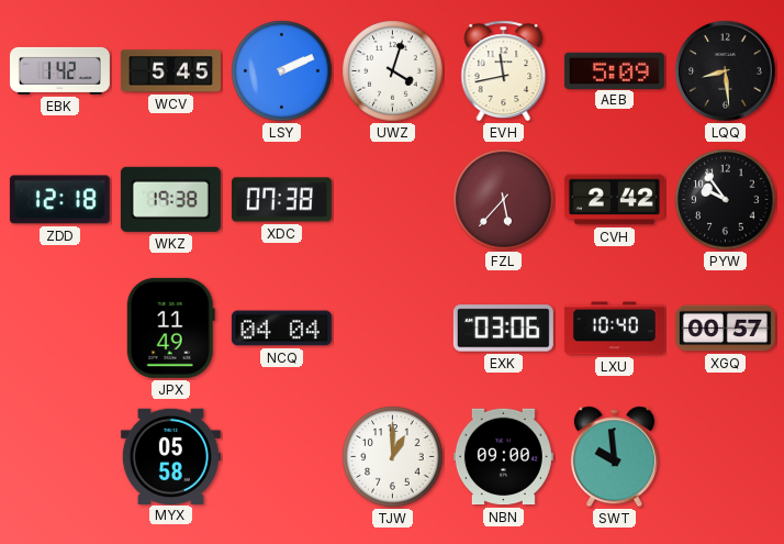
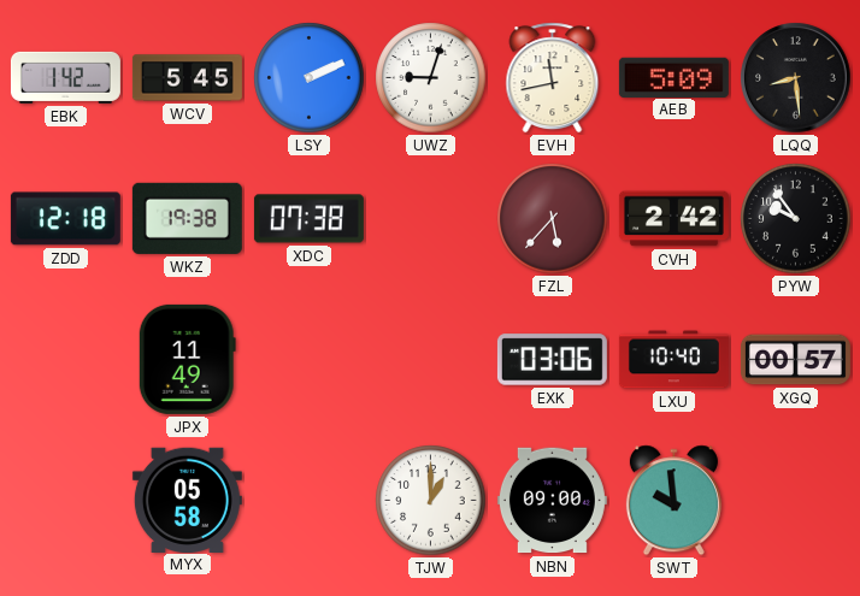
UWZ: 4:03 -> 9:03 (431, 78)
NCQ: 04:04 -> none (281, 329)
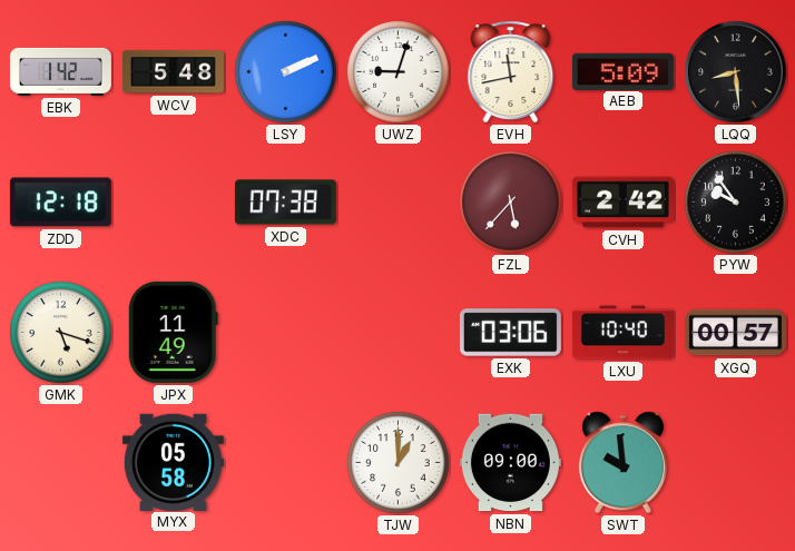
WCV: 5:45 -> 5:48 (173, 72)
WKZ: 19:38 -> none (187, 218)
GMK: none -> 5:18 (61, 333)
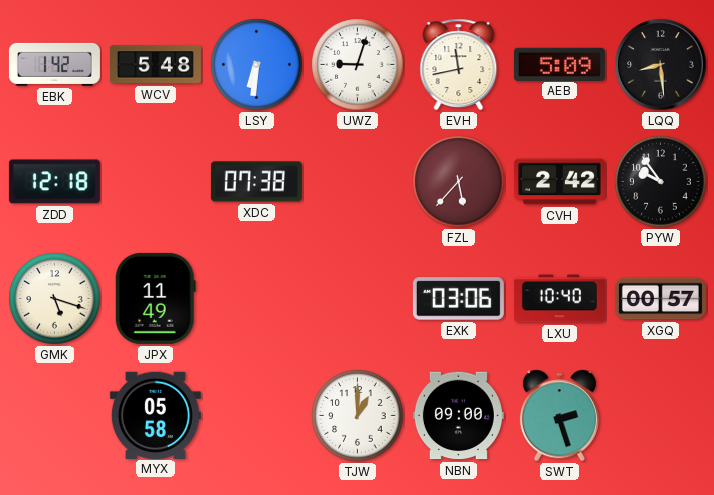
LSY: 2:11 -> 6:31 (257, 65)
SWT: 9:59 -> 2:27 (559, 416)
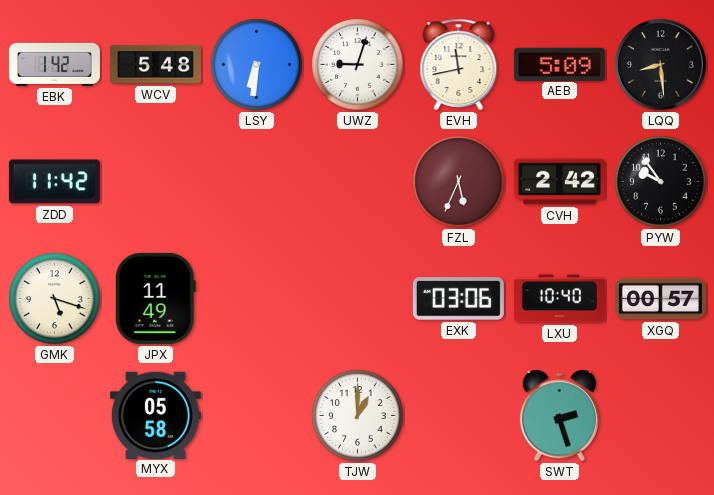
ZDD: 12:18 -> 11:42 (54, 182)
XDC: 07:38 -> none (256, 182)
FZL: 5:37 -> 5:34 (459, 182)
NBN: 09:00 -> none (458, 416)
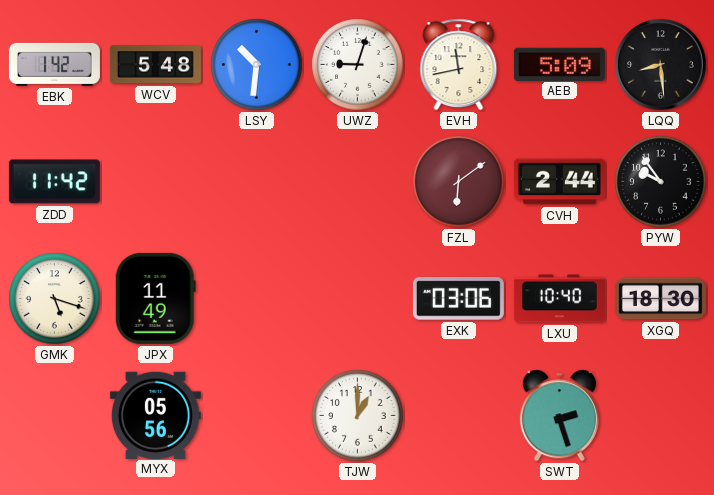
LSY: 6:31 -> 10:31 (257, 65)
FZL: 5:34 -> 6:09 (459, 182)
CVH: 2:42 -> 2:44 (559, 182)
XGQ: 00:57 -> 18:30 (660, 299)
MYX: 05:58 -> 05:56 (155, 415)
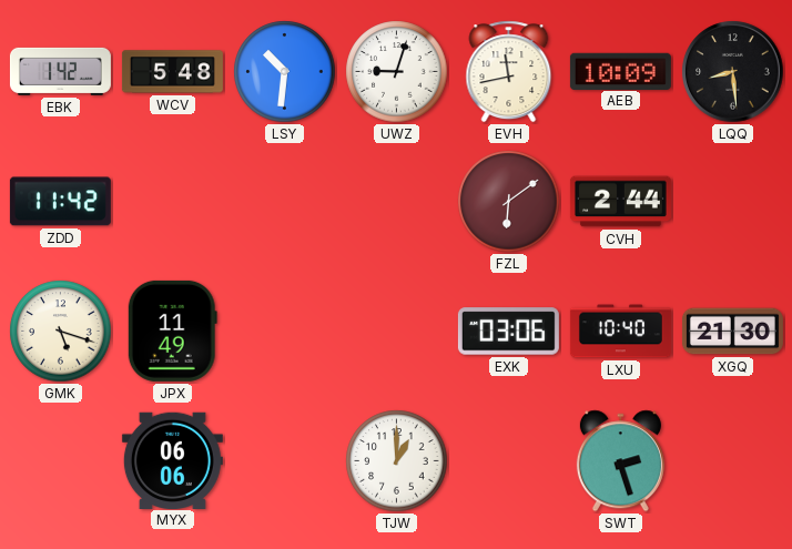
AEB: 5:09 -> 10:09 (620, 71)
PYW: 9:54 -> none (661, 182)
XGQ: 18:30 -> 21:30 (732, 332)
MYX: 05:56 -> 06:06 (172, 460)
